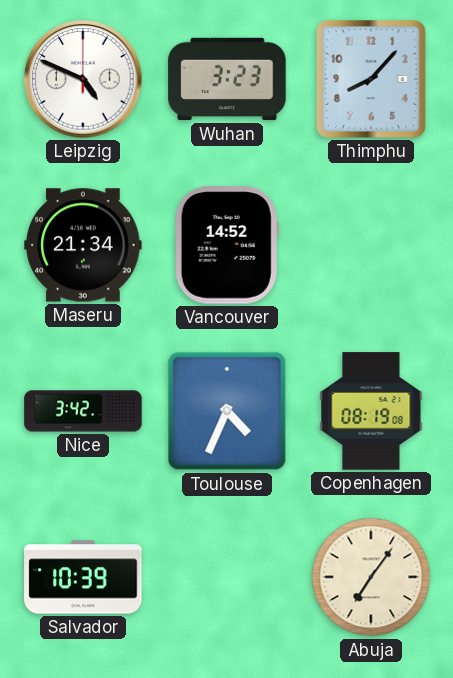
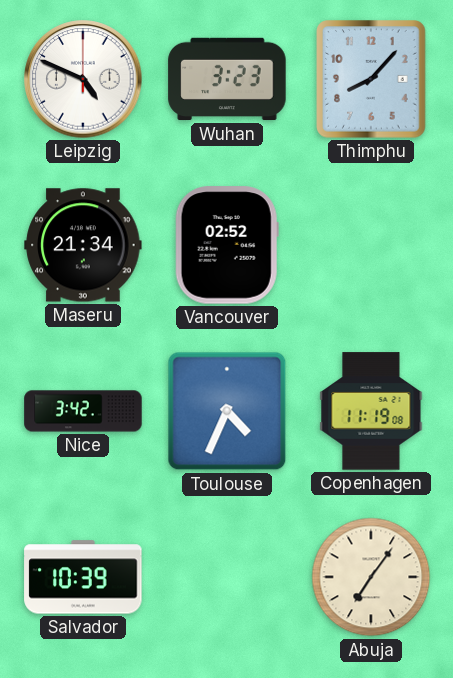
Vancouver: 14:52 -> 02:52 (227, 245)
Copenhagen: 08:19 -> 11:19 (371, 411)
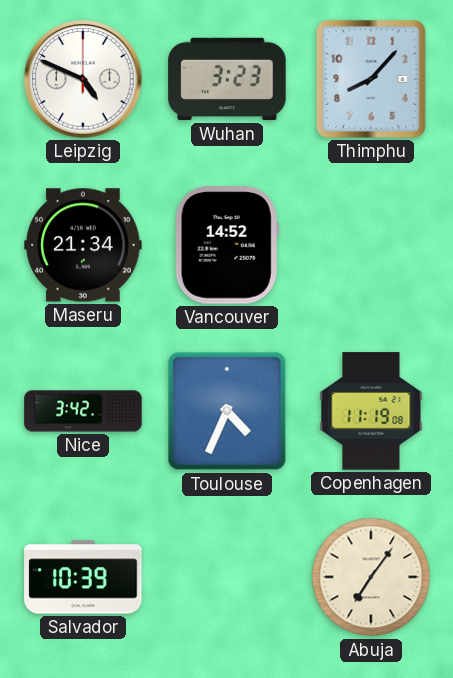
Vancouver: 02:52 -> 14:52 (227, 245)
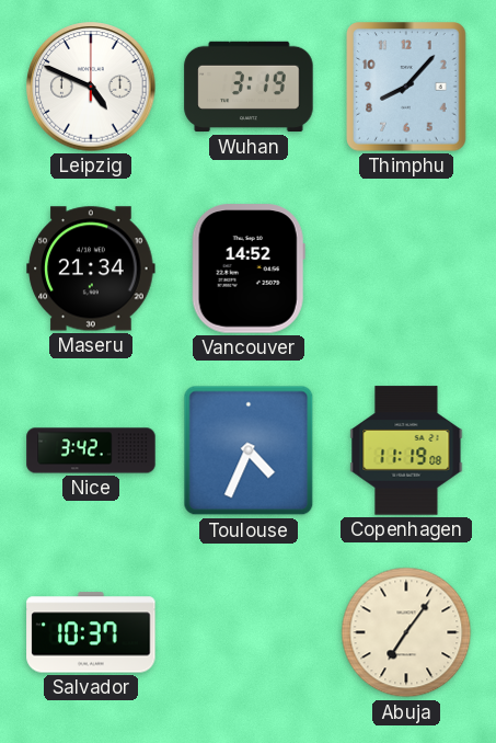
Wuhan: 3:23 -> 3:19 (249, 87)
Salvador: 10:39 -> 10:37 (91, 632)
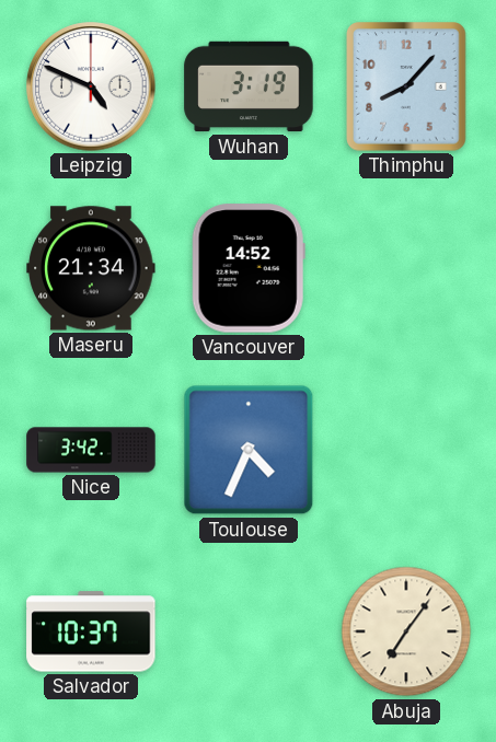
Copenhagen: 11:19 -> none (406, 450)
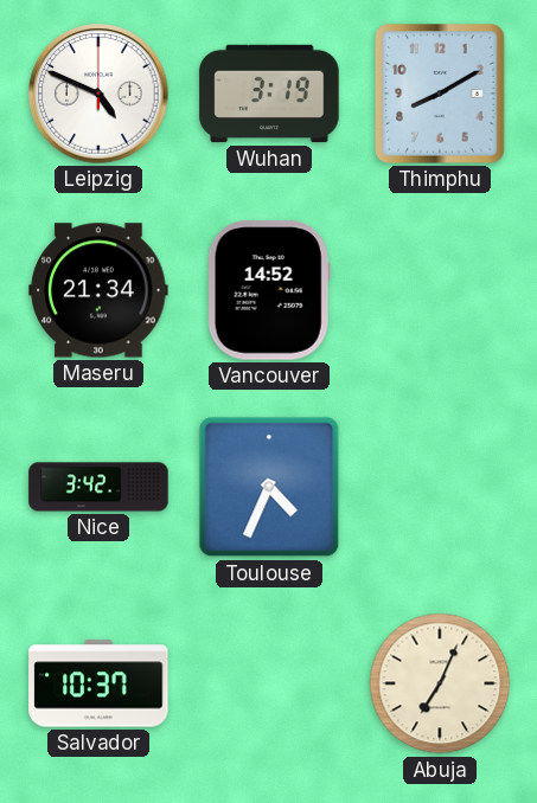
Thimphu: 8:07 -> 8:10 (440, 94)
Abuja: 7:06 -> 7:04 (440, 683)
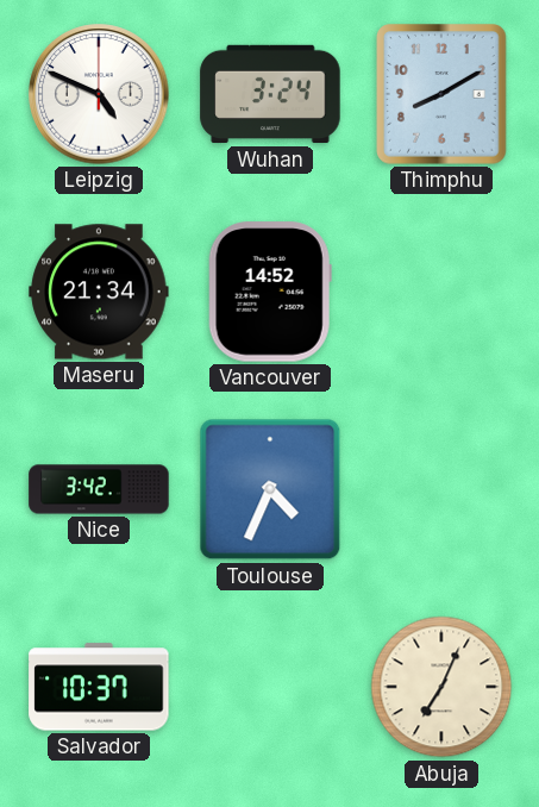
Wuhan: 3:19 -> 3:24 (270, 94)
